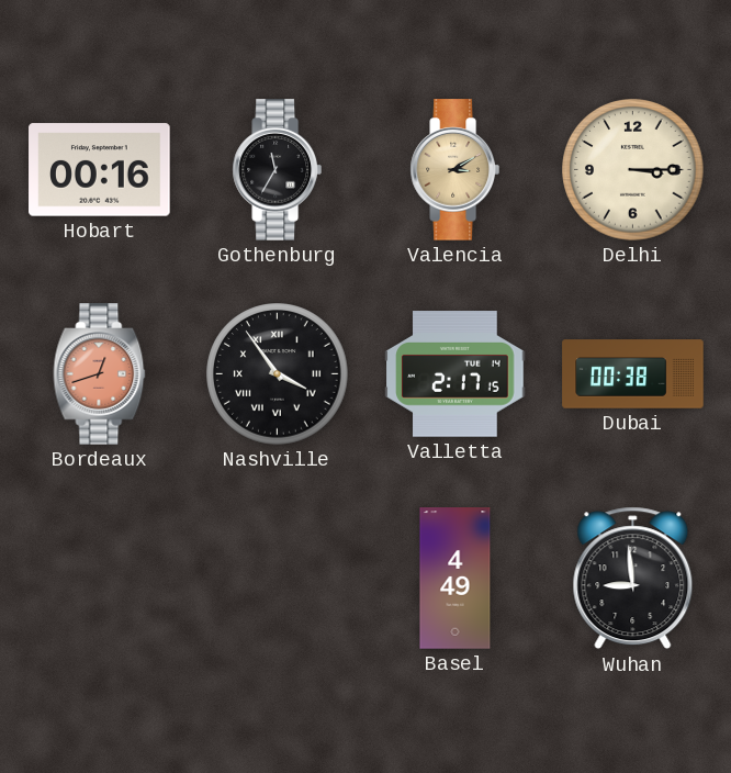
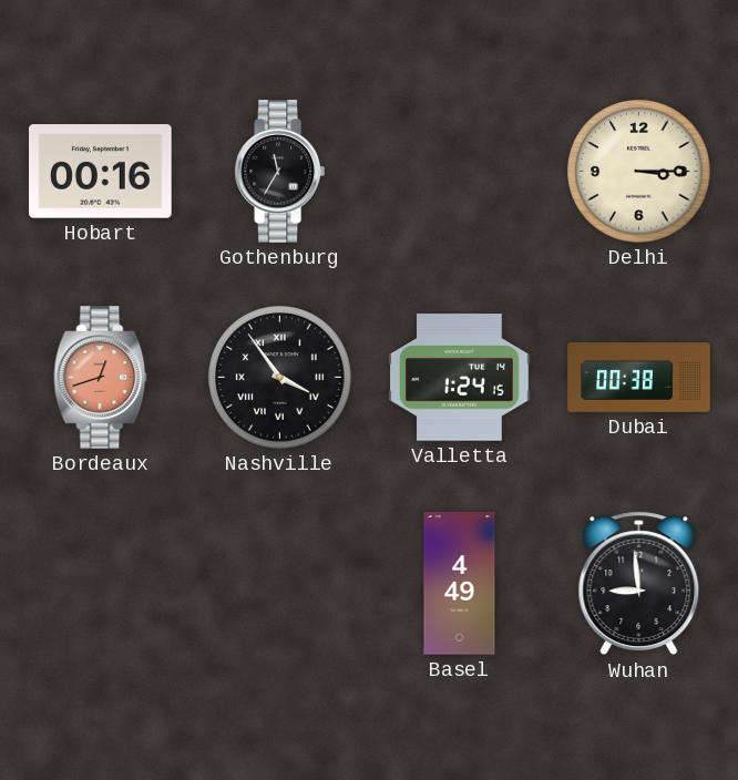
Valencia: 3:10 -> none (454, 170)
Valletta: 2:17 -> 1:24 (460, 378)
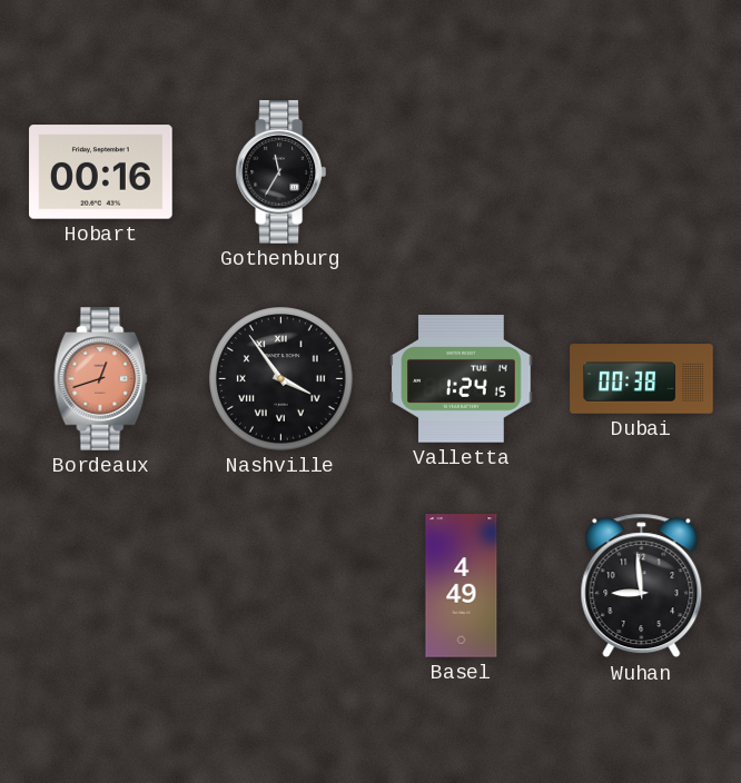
Delhi: 3:15 -> none (639, 172)
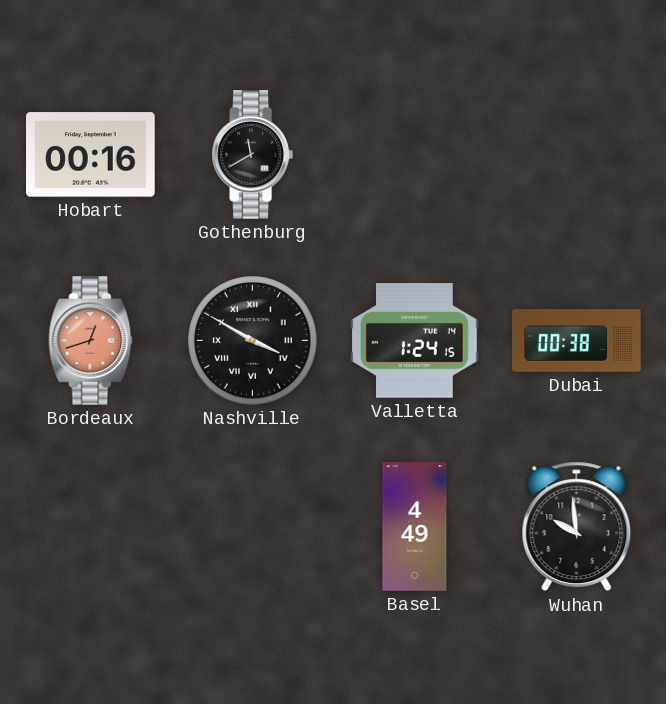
Gothenburg: 11:35 -> 11:40 (252, 155)
Nashville: 3:54 -> 3:50 (253, 341)
Wuhan: 8:59 -> 9:59 (577, 527)
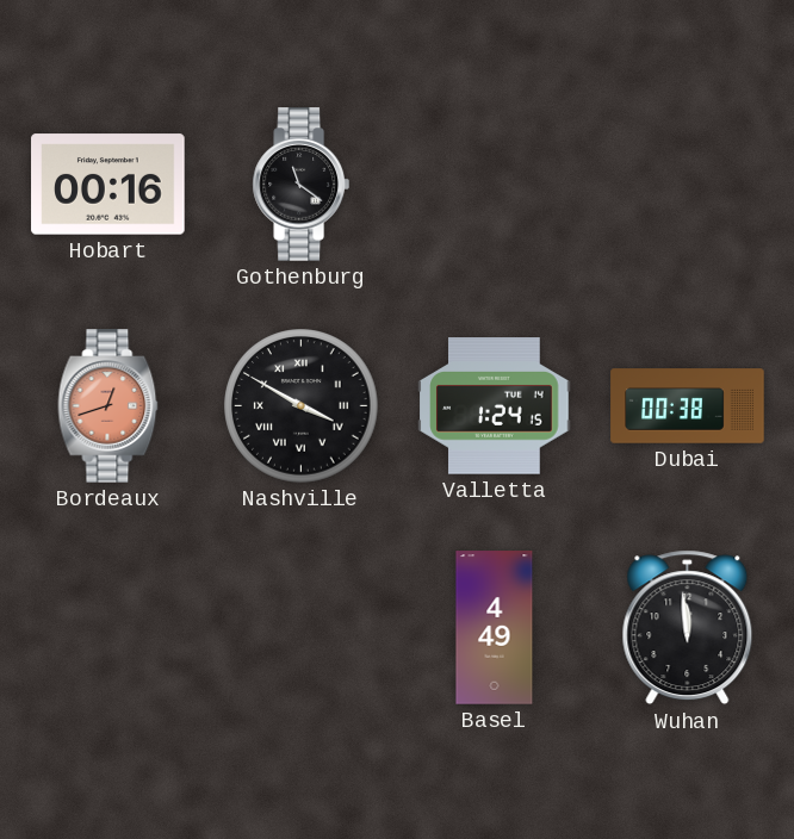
Gothenburg: 11:40 -> 11:21 (300, 185)
Wuhan: 9:59 -> 11:59 (688, 628)
